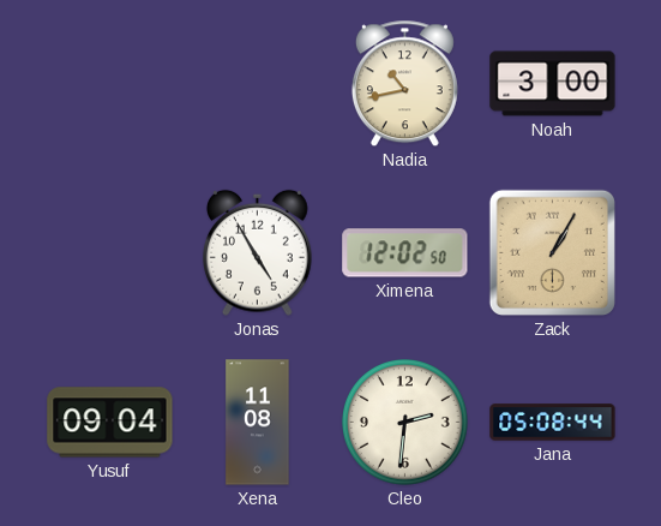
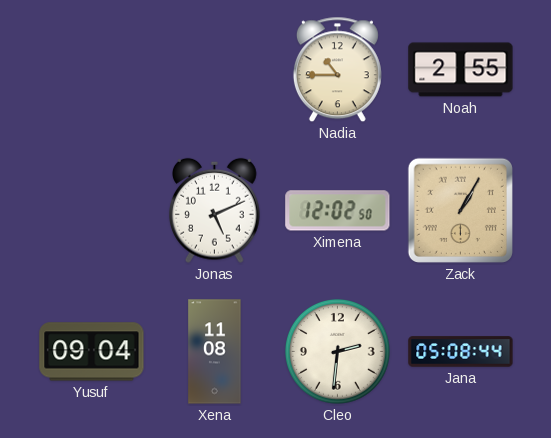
Nadia: 10:43 -> 10:45 (337, 70)
Noah: 3:00 -> 2:55 (461, 70)
Jonas: 4:55 -> 5:11 (215, 210)
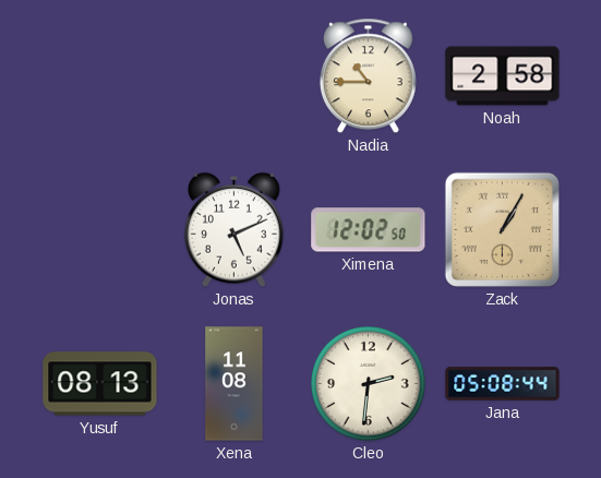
Noah: 2:55 -> 2:58 (503, 76)
Yusuf: 09:04 -> 08:13 (100, 384)
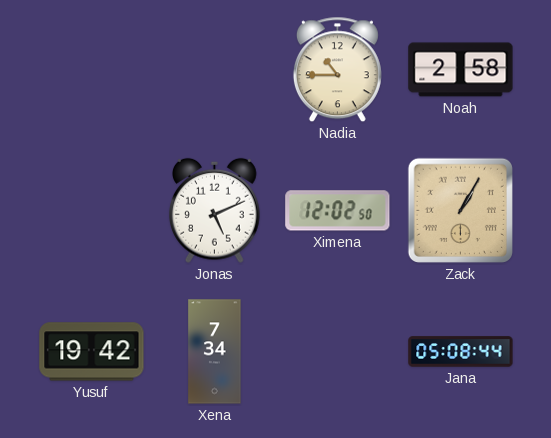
Yusuf: 08:13 -> 19:42 (92, 352)
Xena: 11:08 -> 7:34 (215, 352)
Cleo: 2:31 -> none (368, 383)
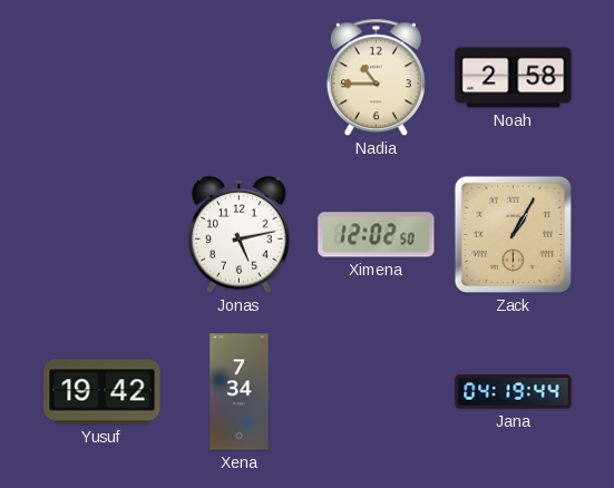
Jonas: 5:11 -> 5:13 (240, 234)
Jana: 05:08 -> 04:19 (514, 392)
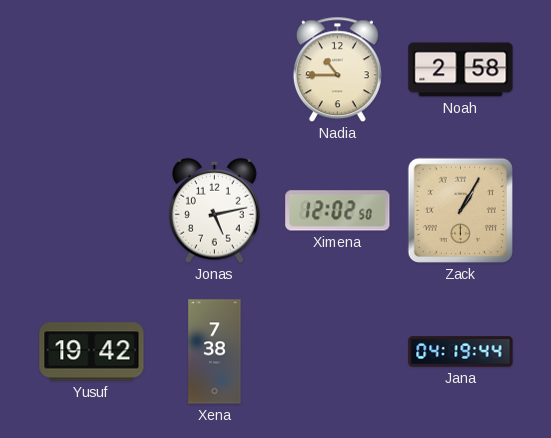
Xena: 7:34 -> 7:38 (215, 352)
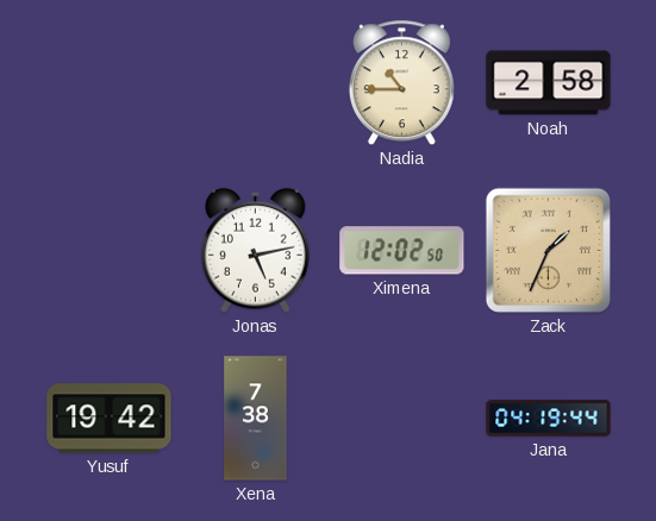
Zack: 1:05 -> 1:34 (548, 250)
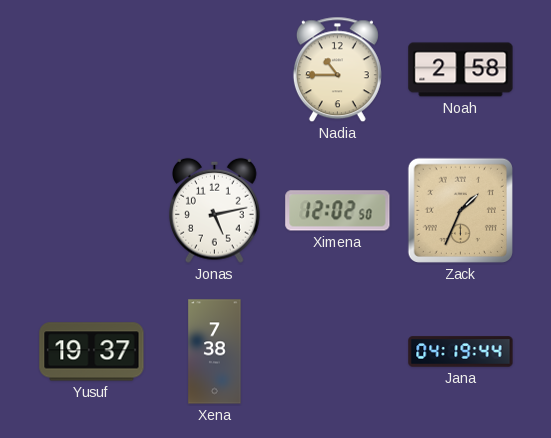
Yusuf: 19:42 -> 19:37 (92, 352)
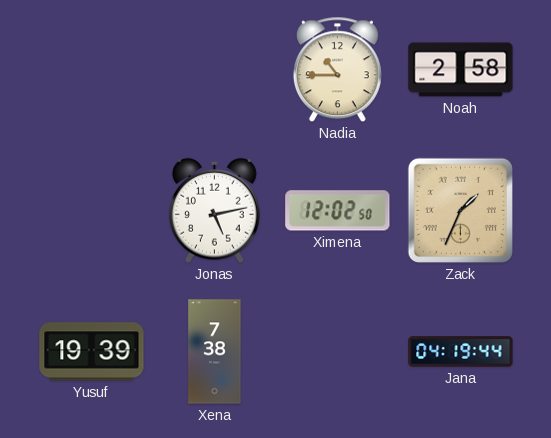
Yusuf: 19:37 -> 19:39 (92, 352)
